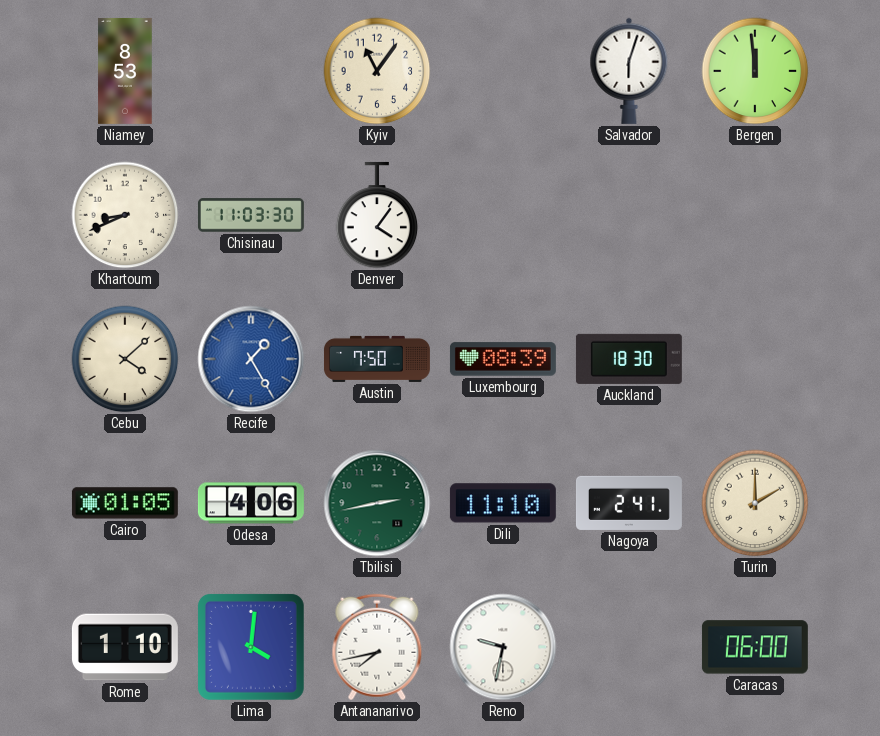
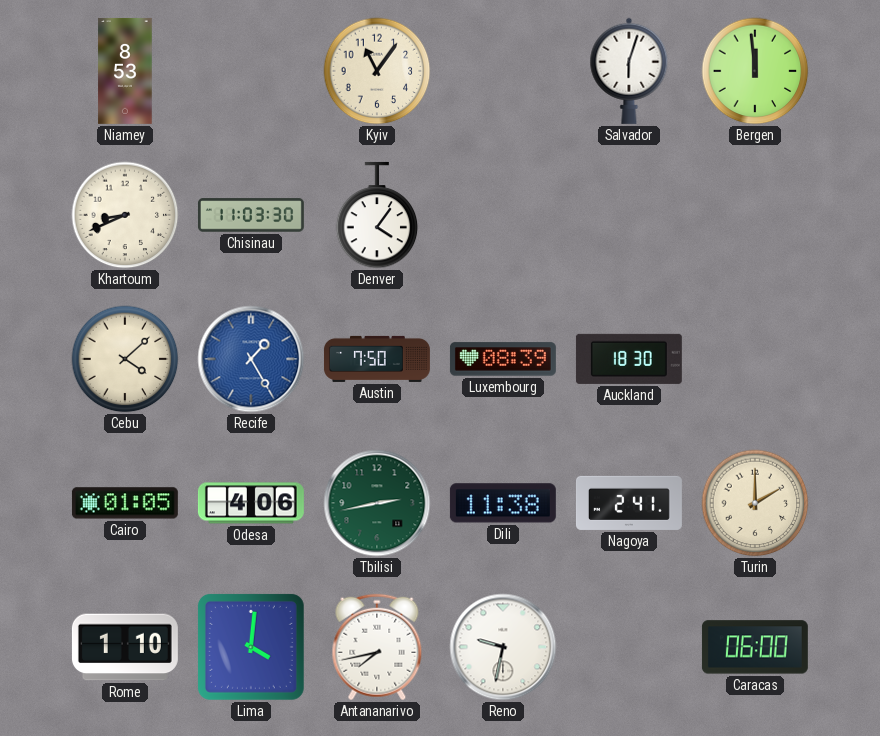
Dili: 11:10 -> 11:38 (503, 503)
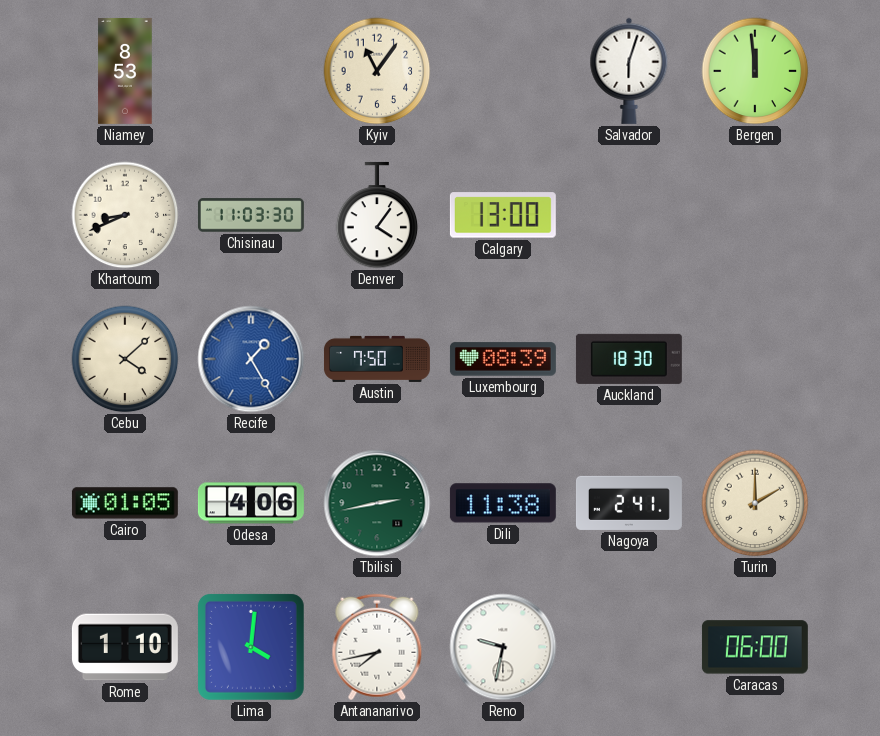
Calgary: none -> 13:00 (503, 215)
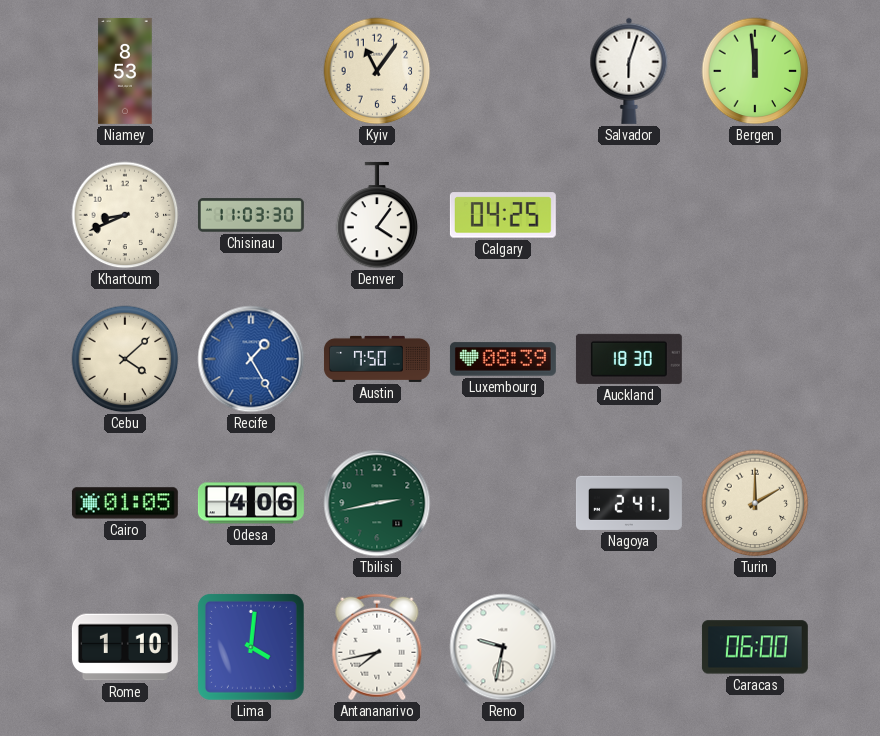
Calgary: 13:00 -> 04:25 (503, 215)
Dili: 11:38 -> none (503, 503)
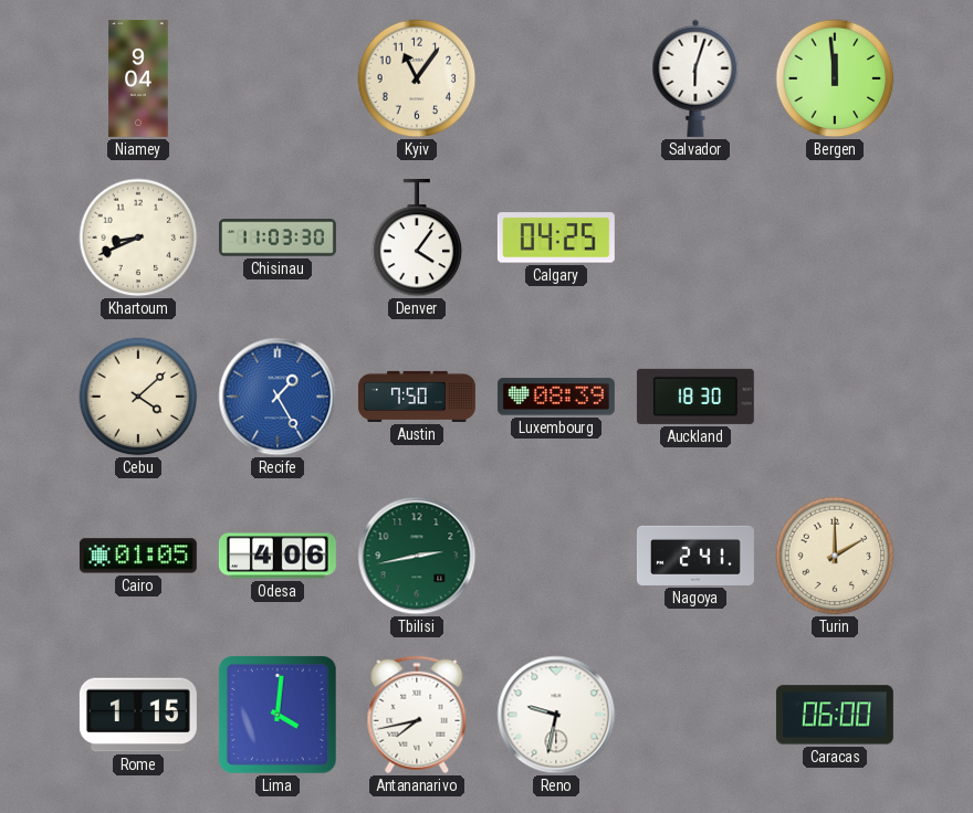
Niamey: 8:53 -> 9:04 (138, 78)
Rome: 1:10 -> 1:15 (138, 715)
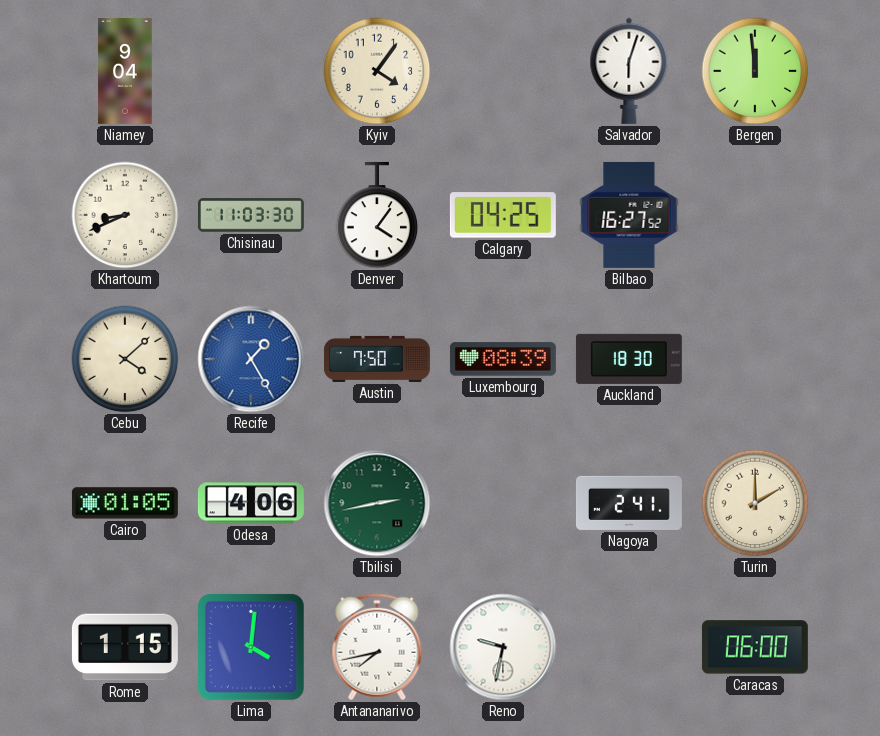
Kyiv: 11:06 -> 4:06 (377, 71)
Bilbao: none -> 16:27 (629, 215)
